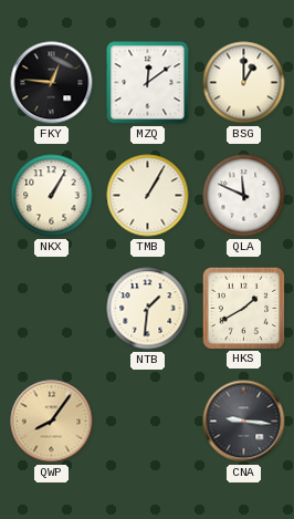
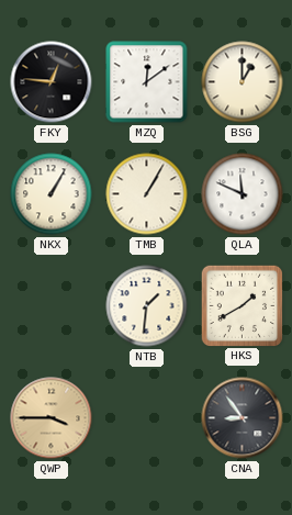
QWP: 8:06 -> 3:45 (52, 418)
CNA: 9:16 -> 8:54 (243, 418)
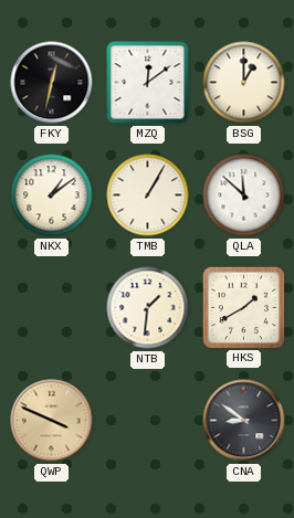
FKY: 12:46 -> 12:32 (52, 83)
NKX: 1:05 -> 1:09 (52, 195)
QLA: 11:49 -> 11:52 (244, 195)
QWP: 3:45 -> 3:49 (52, 421)
CNA: 8:54 -> 8:51 (244, 421)
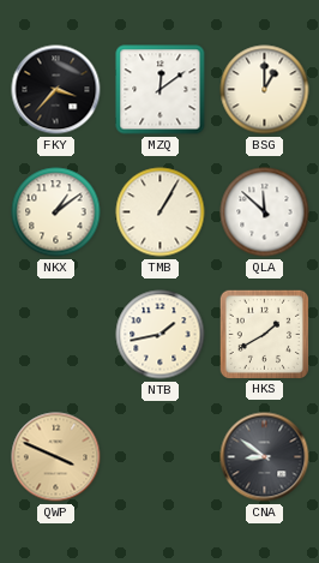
FKY: 12:32 -> 3:37 (56, 90)
NTB: 1:31 -> 1:43 (161, 335)
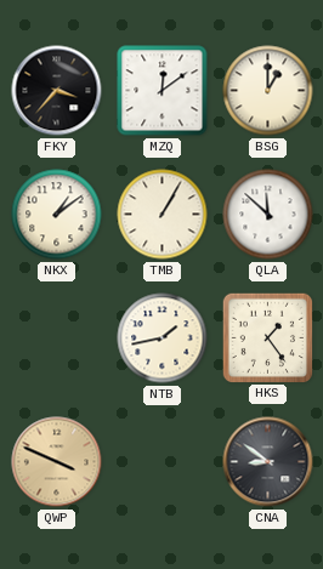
HKS: 1:40 -> 1:24 (267, 337)
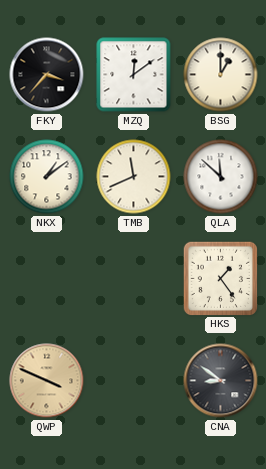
TMB: 1:05 -> 11:41 (134, 177)
NTB: 1:43 -> none (163, 338)
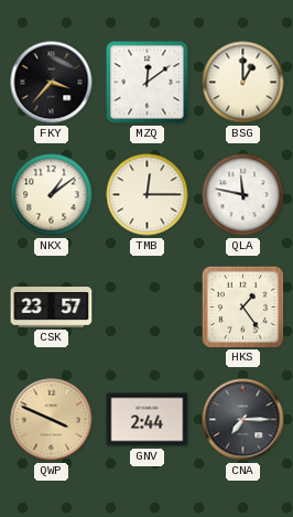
TMB: 11:41 -> 12:15 (148, 195)
QLA: 11:52 -> 11:47 (243, 195)
CSK: none -> 23:57 (52, 308)
GNV: none -> 2:44 (148, 420)
CNA: 8:51 -> 7:15 (243, 420)
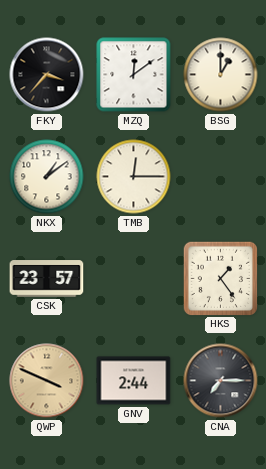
QLA: 11:47 -> none (243, 195)
